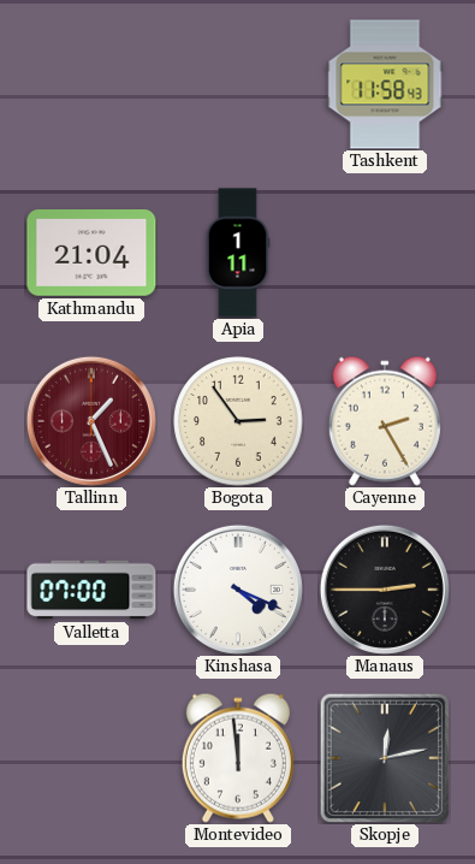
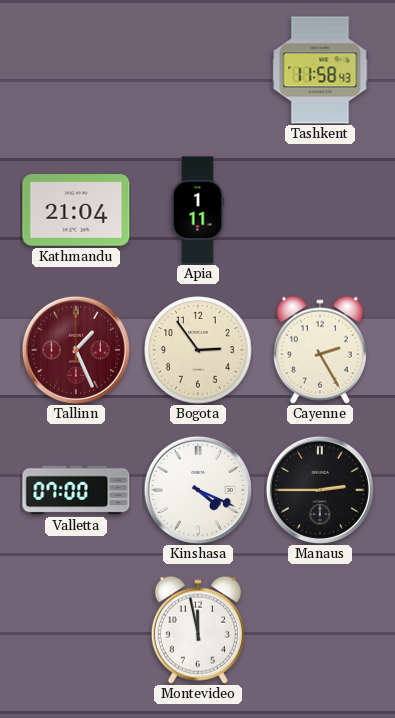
Montevideo: 11:59 -> 11:58 (198, 630)
Skopje: 12:13 -> none (385, 758)
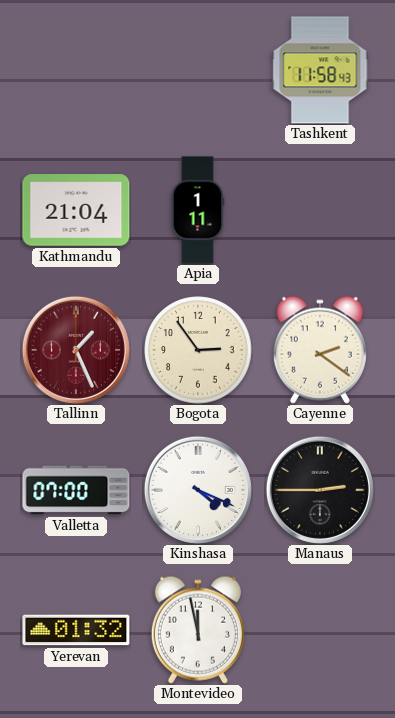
Cayenne: 2:25 -> 2:21 (320, 350)
Yerevan: none -> 01:32 (76, 630)
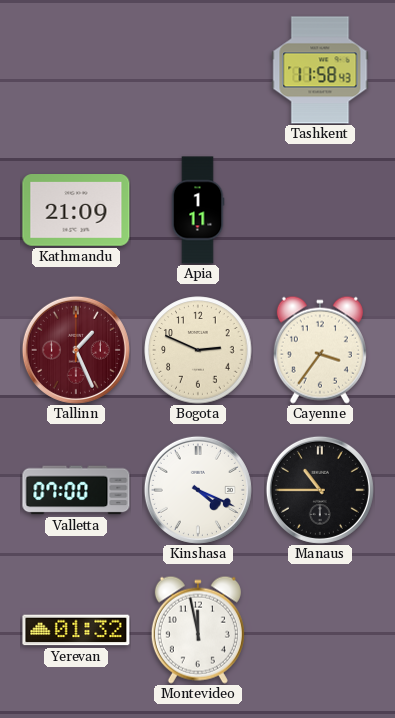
Kathmandu: 21:04 -> 21:09 (76, 211)
Bogota: 2:54 -> 2:49 (198, 350)
Cayenne: 2:21 -> 3:36 (320, 350)
Manaus: 2:45 -> 10:45 (320, 490)
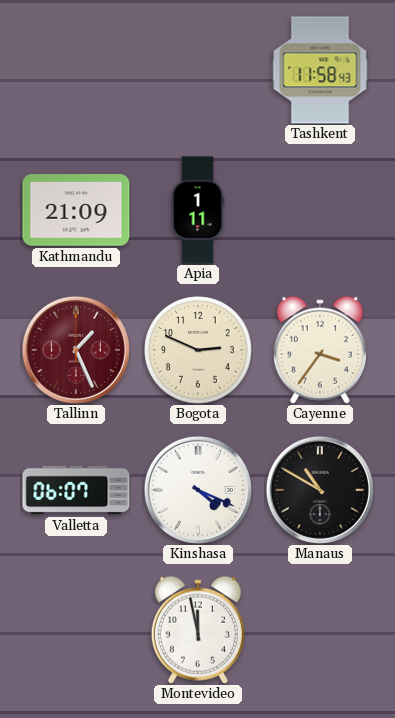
Valletta: 07:00 -> 06:07 (76, 490)
Manaus: 10:45 -> 10:50 (320, 490)
Yerevan: 01:32 -> none (76, 630)
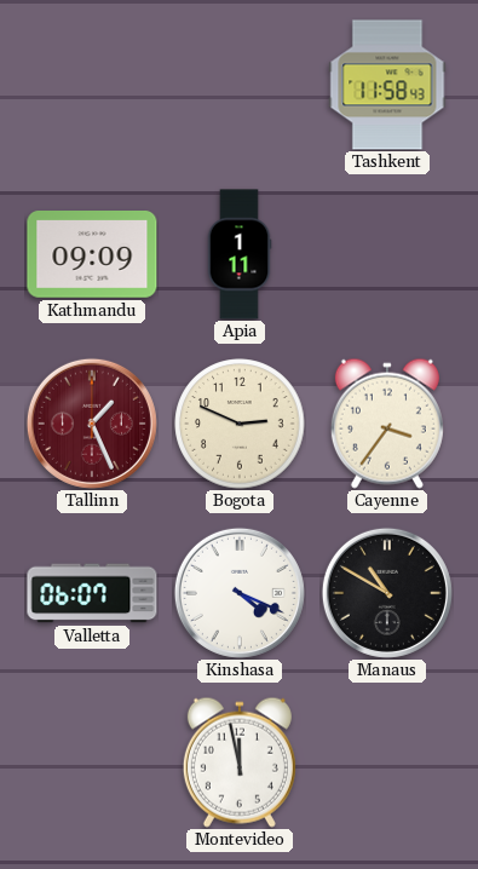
Kathmandu: 21:09 -> 09:09 (92, 255)
